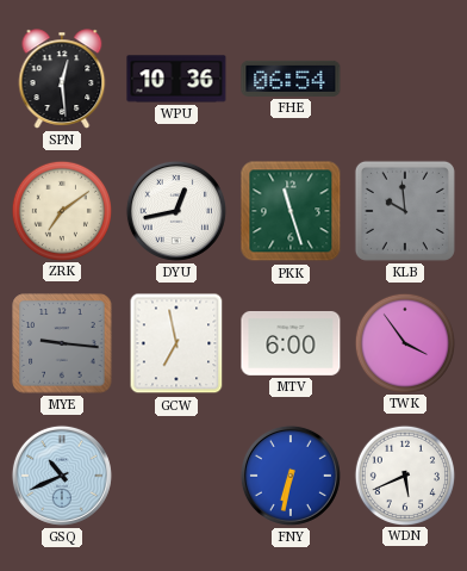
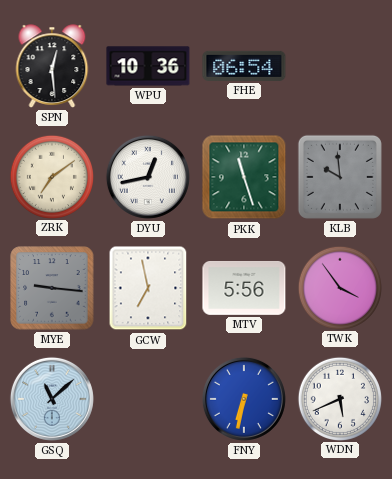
MTV: 6:00 -> 5:56 (244, 288)
GSQ: 10:41 -> 11:08 (52, 399)
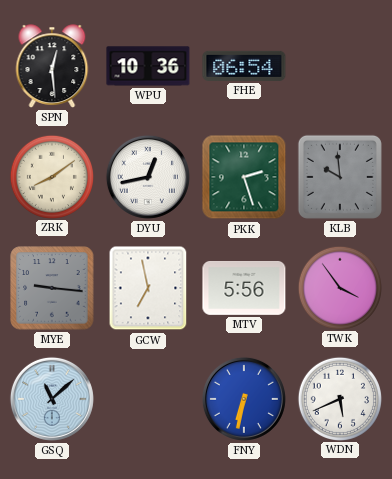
ZRK: 7:09 -> 8:09 (51, 176)
PKK: 11:27 -> 2:27 (244, 177)
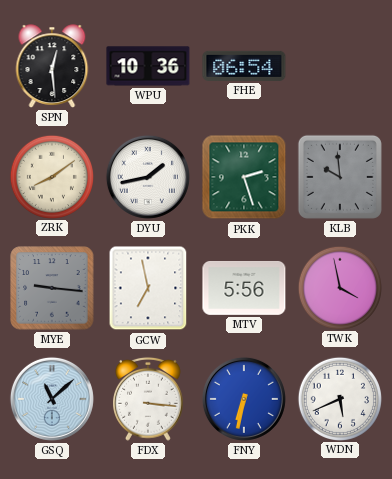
DYU: 12:43 -> 1:43 (148, 177)
TWK: 3:54 -> 3:58 (339, 287)
FDX: none -> 3:16 (149, 399)
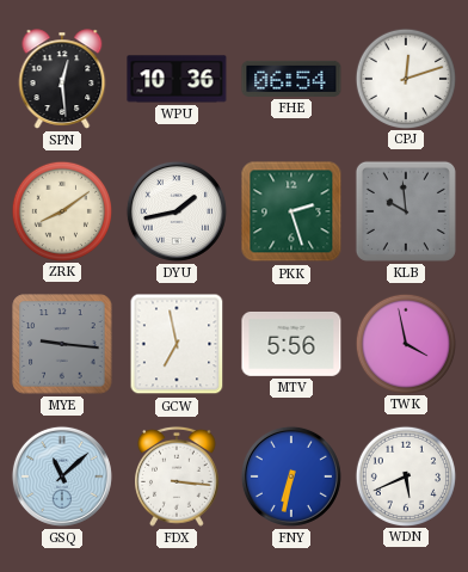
CPJ: none -> 12:12 (405, 78)
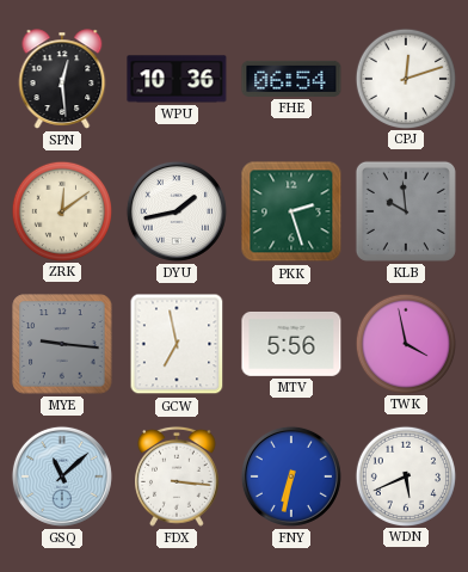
ZRK: 8:09 -> 12:09 (61, 210)
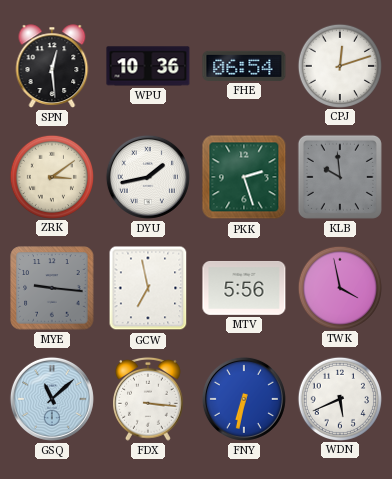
ZRK: 12:09 -> 3:09 (51, 176)
